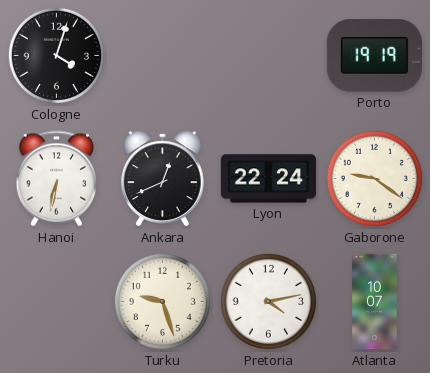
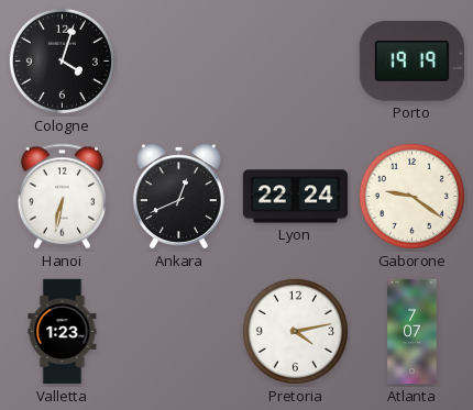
Valletta: none -> 1:23 (63, 332)
Turku: 9:27 -> none (162, 301)
Atlanta: 10:07 -> 7:07 (413, 332)
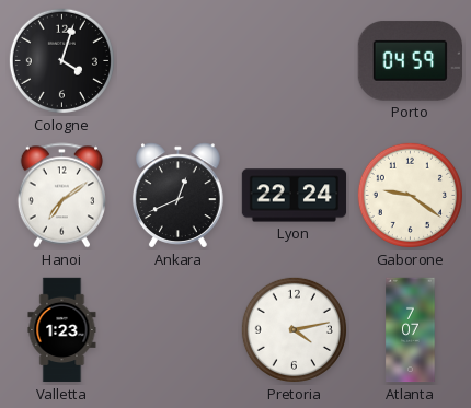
Porto: 19:19 -> 04:59 (410, 60)
Hanoi: 6:32 -> 7:09 (61, 196)
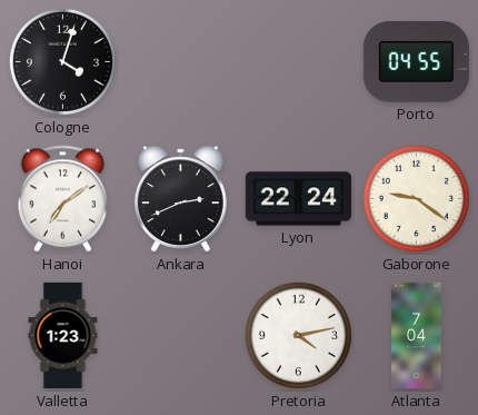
Porto: 04:59 -> 04:55 (416, 61)
Ankara: 12:41 -> 2:41 (181, 199)
Atlanta: 7:07 -> 7:04 (417, 336)
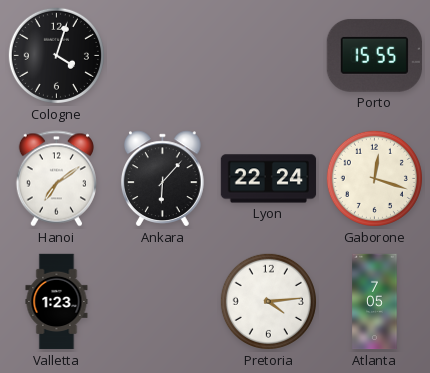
Porto: 04:55 -> 15:55 (374, 55)
Ankara: 2:41 -> 6:07 (163, 179)
Gaborone: 9:21 -> 12:18 (374, 178)
Pretoria: 4:13 -> 4:14 (268, 301)
Atlanta: 7:04 -> 7:05 (375, 302)
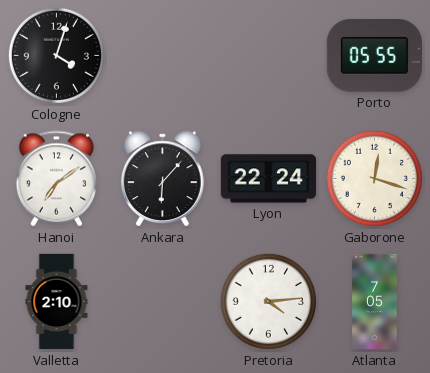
Porto: 15:55 -> 05:55 (374, 55)
Valletta: 1:23 -> 2:10 (57, 302)
